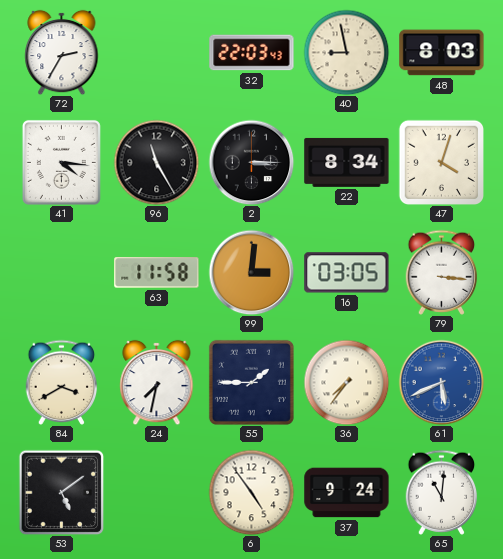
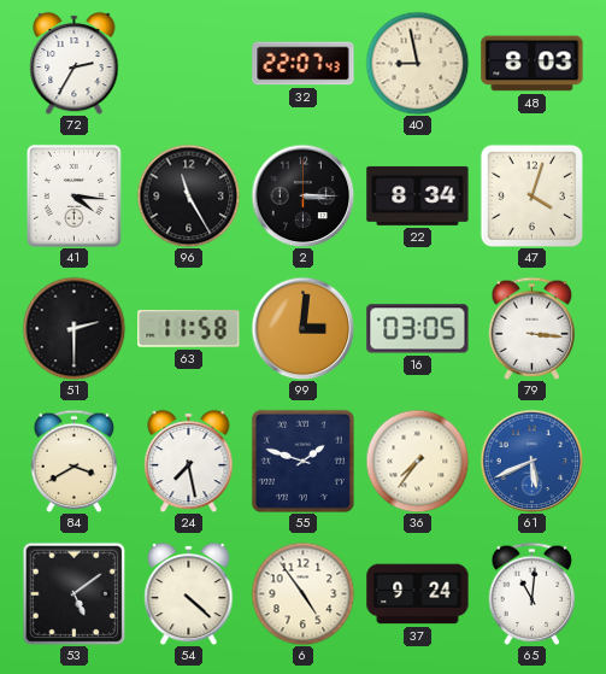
32: 22:03 -> 22:07 (304, 64)
51: none -> 2:30 (73, 328)
24: 7:32 -> 7:28 (189, 461)
55: 1:45 -> 1:48 (302, 461)
54: none -> 4:22 (189, 593)
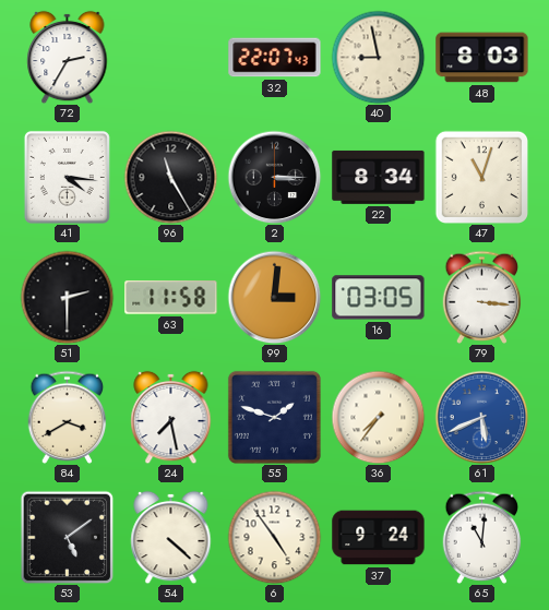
47: 4:03 -> 11:03 (481, 177)
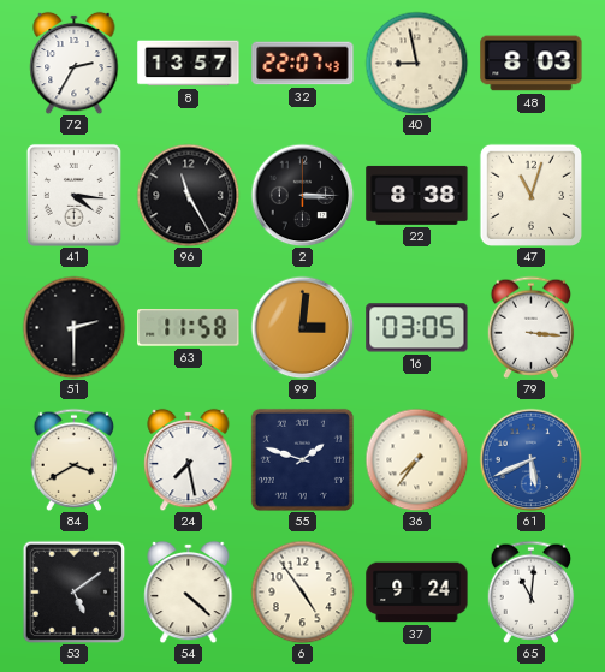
8: none -> 13:57 (189, 64)
22: 8:34 -> 8:38 (417, 195)
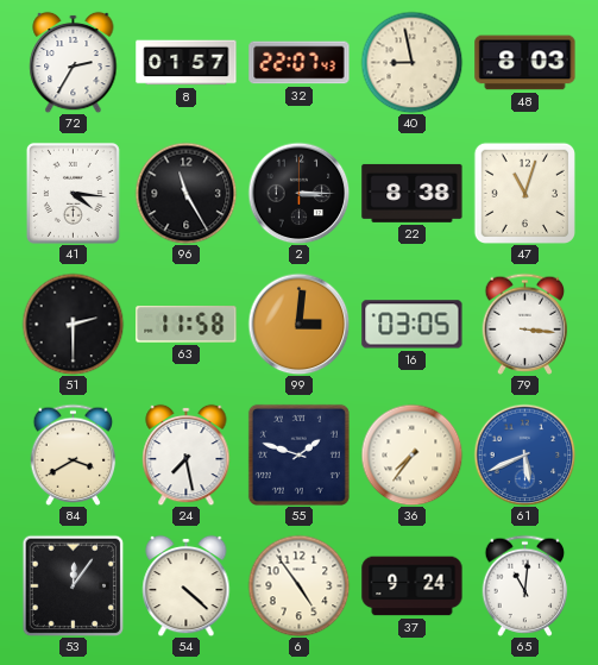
8: 13:57 -> 01:57 (187, 63)
53: 5:09 -> 12:06 (73, 585)
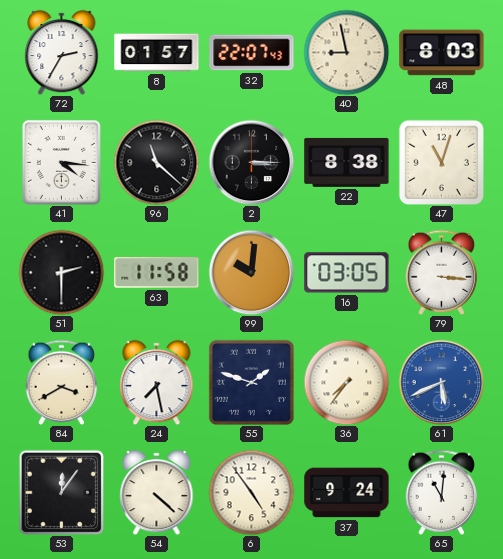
96: 11:25 -> 11:22 (156, 162)
99: 3:01 -> 10:01 (251, 272)
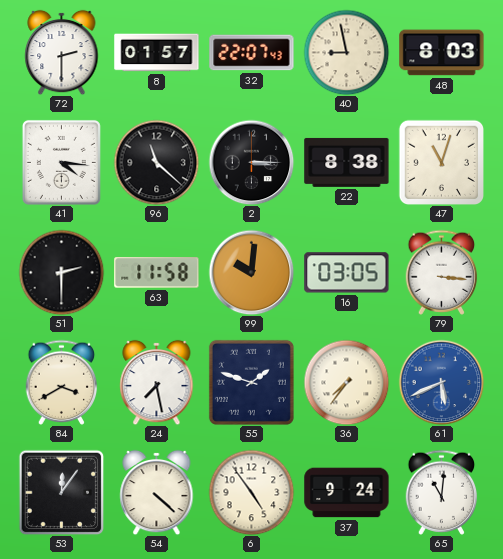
72: 2:35 -> 2:30 (62, 52)
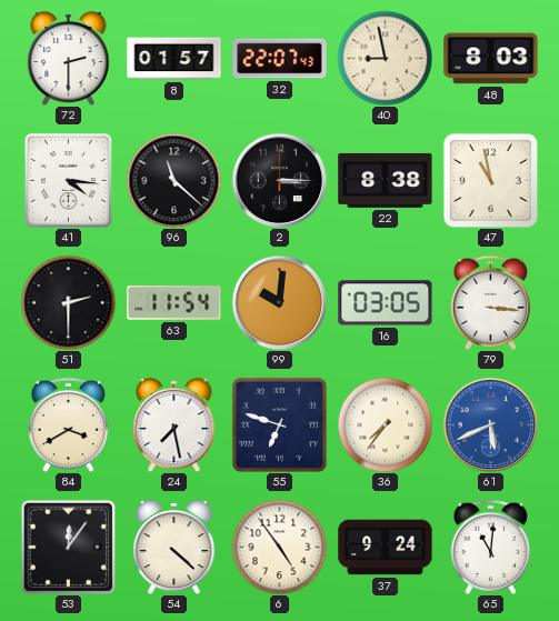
47: 11:03 -> 10:58 (490, 180)
63: 11:58 -> 11:54 (174, 303)
55: 1:48 -> 6:48 (279, 424)
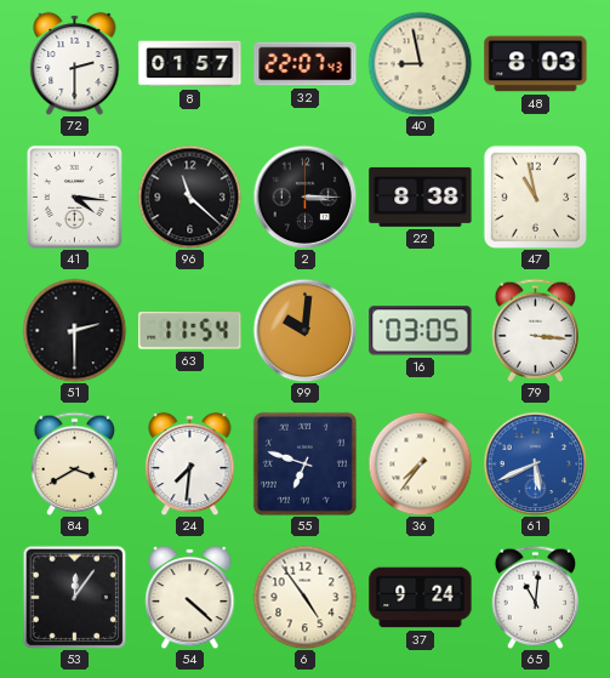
24: 7:28 -> 7:31 (190, 463)
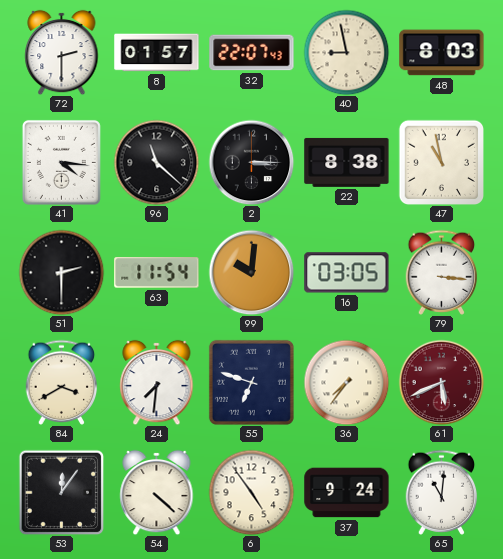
61 dial: blue -> burgundy (441, 382)
